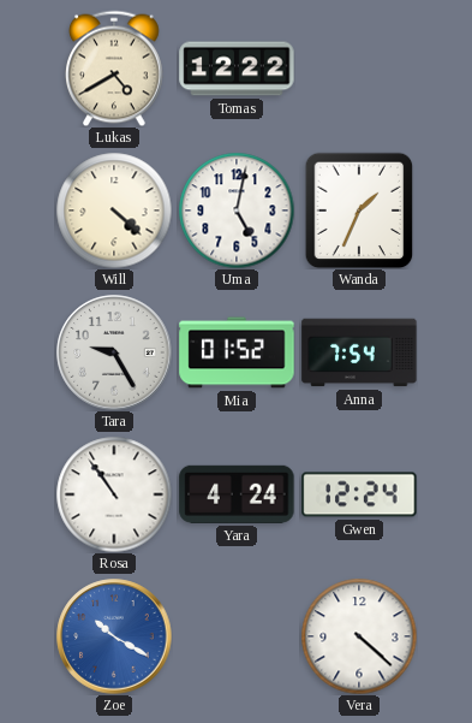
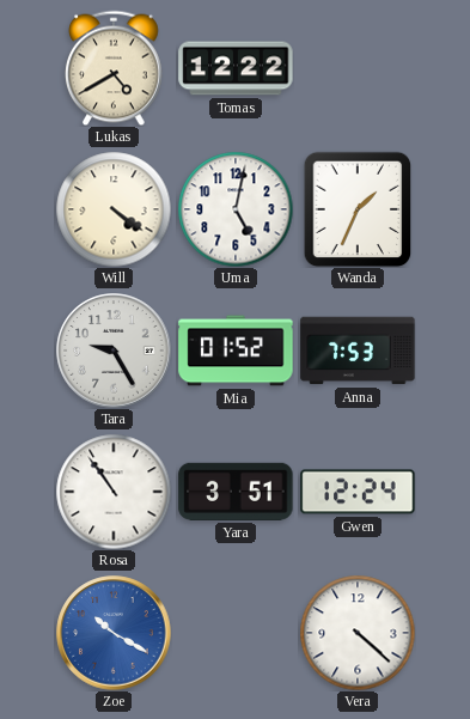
Will: 4:22 -> 4:21 (114, 209)
Anna: 7:54 -> 7:53 (358, 351)
Yara: 4:24 -> 3:51 (236, 492)
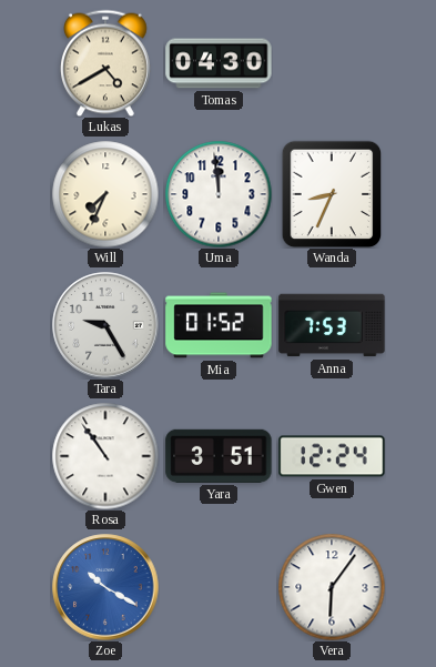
Tomas: 12:22 -> 04:30 (219, 63)
Will: 4:21 -> 7:34 (105, 194)
Uma: 5:02 -> 11:59 (219, 194)
Wanda: 1:34 -> 8:34 (332, 194)
Vera: 4:22 -> 6:06 (332, 587)
